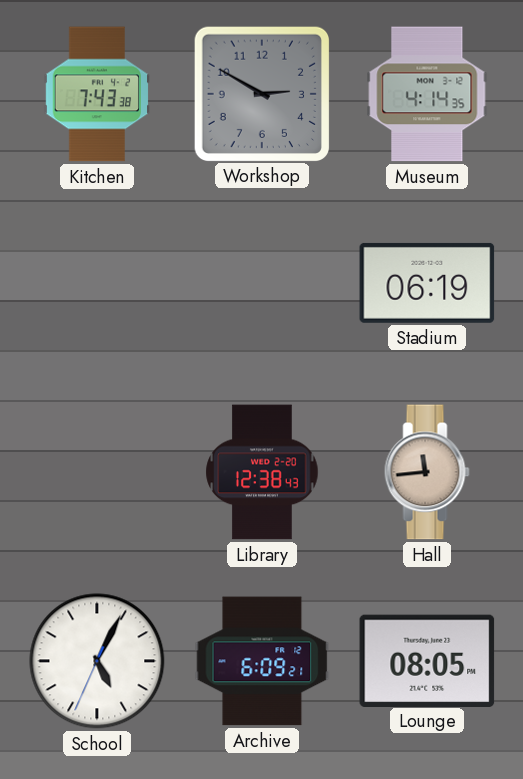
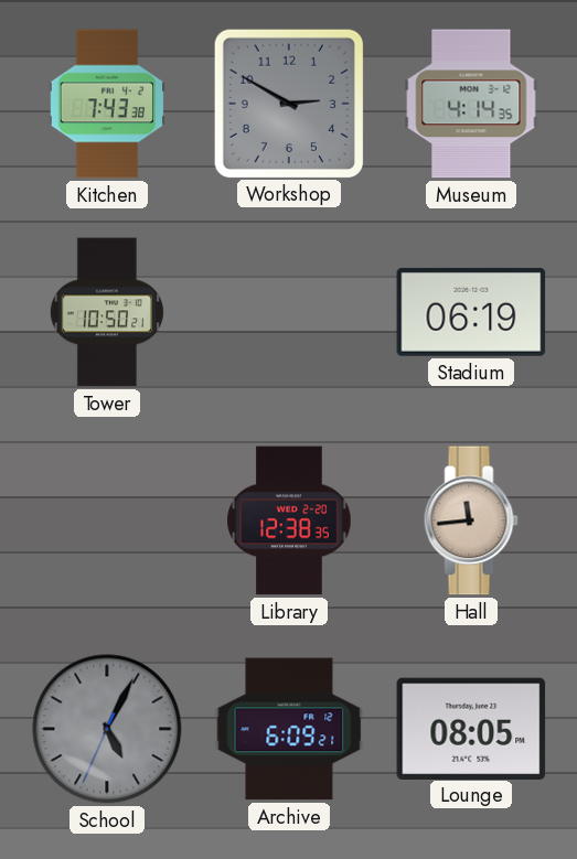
Tower: none -> 10:50 (107, 312)
Library: 12:38:43 -> 12:38:35 (289, 520)
School dial: white -> grey (107, 729)
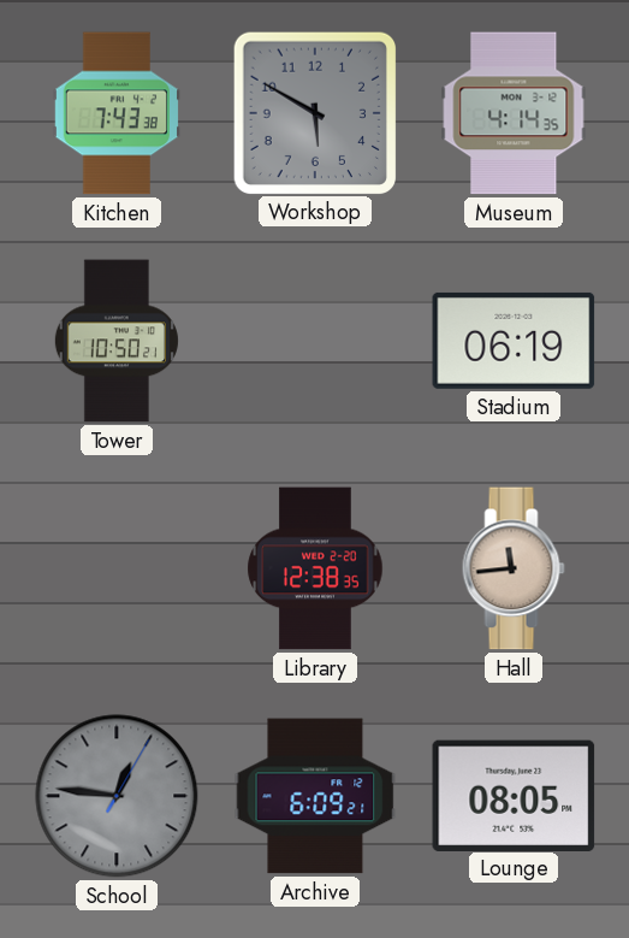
Workshop: 2:50 -> 5:50 (314, 112)
School: 5:04 -> 12:46 (117, 796)
